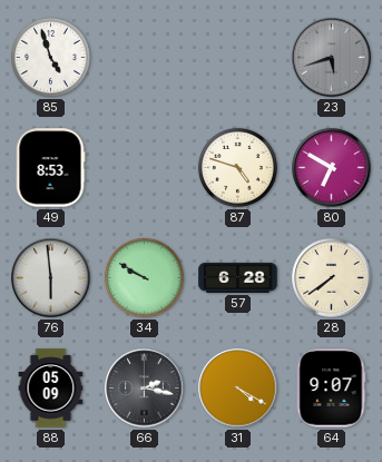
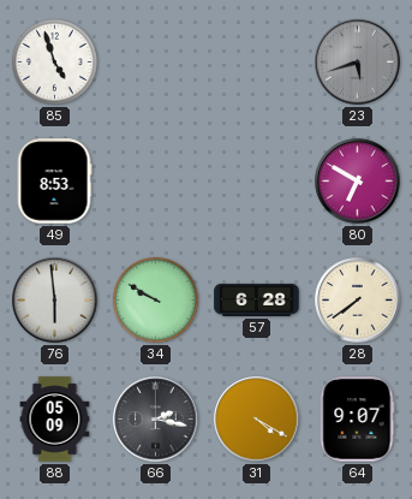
87: 4:48 -> none (237, 167)
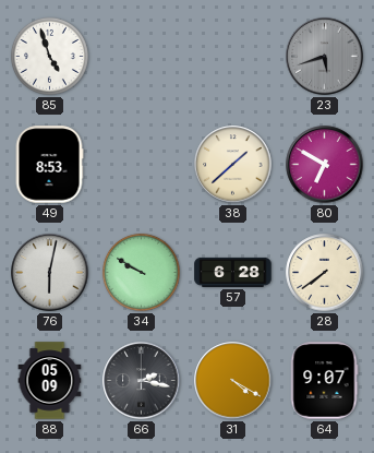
38: none -> 1:38 (233, 165)
76: 5:59 -> 6:02 (50, 273)
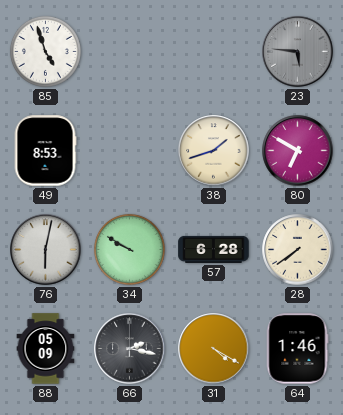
23: 5:42 -> 5:46 (298, 52)
38: 1:38 -> 1:42 (214, 151)
64: 9:07 -> 1:46 (297, 349)
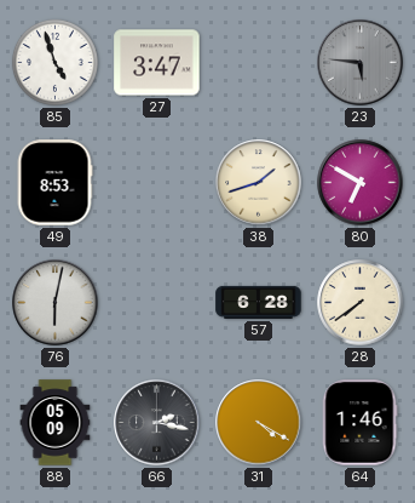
27: none -> 3:47 (157, 63)
34: 9:50 -> none (129, 249)
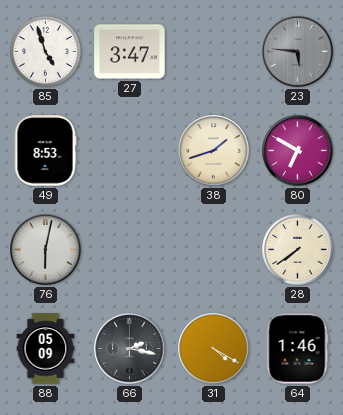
57: 6:28 -> none (259, 302)
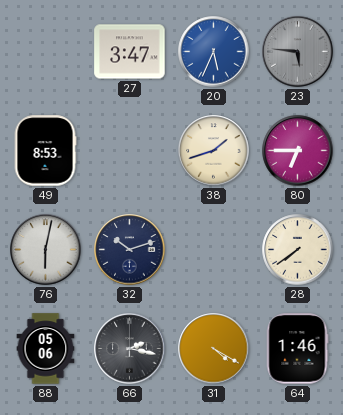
85: 4:57 -> none (45, 51)
20: none -> 5:34 (214, 52)
80: 6:50 -> 6:45 (298, 151)
32: none -> 10:12 (130, 250)
88: 05:09 -> 05:06 (46, 349)
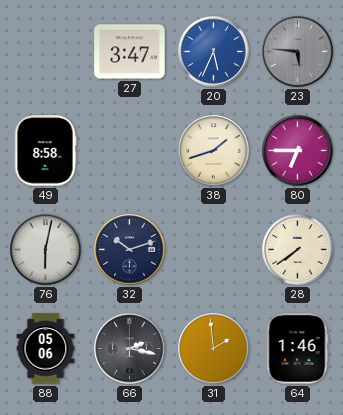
49: 8:53 -> 8:58 (45, 151)
31: 4:20 -> 1:59 (214, 349)
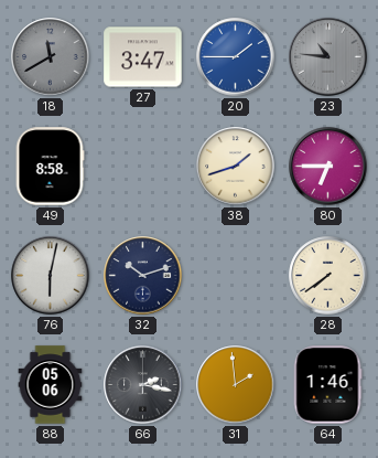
18: none -> 11:40 (51, 57)
20: 5:34 -> 1:45 (236, 57)
23: 5:46 -> 10:46 (328, 57)
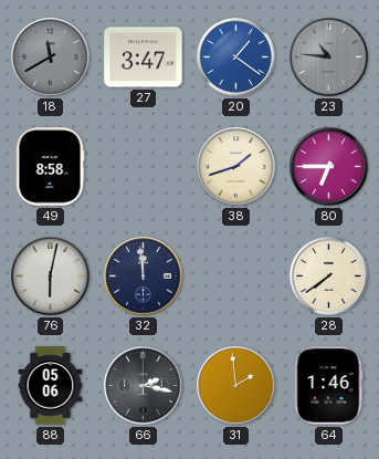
20: 1:45 -> 1:21 (236, 58)
32: 10:12 -> 11:59 (144, 277)
